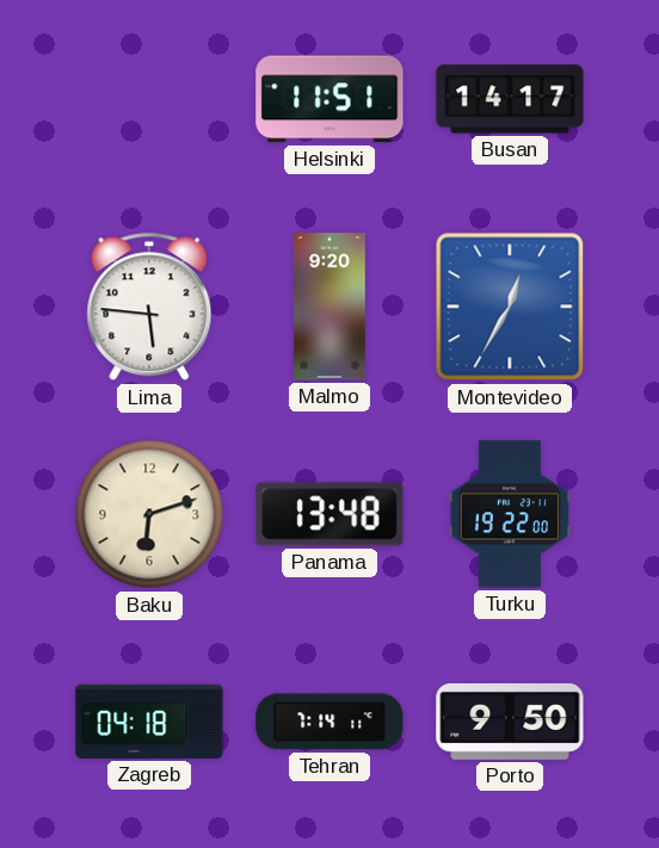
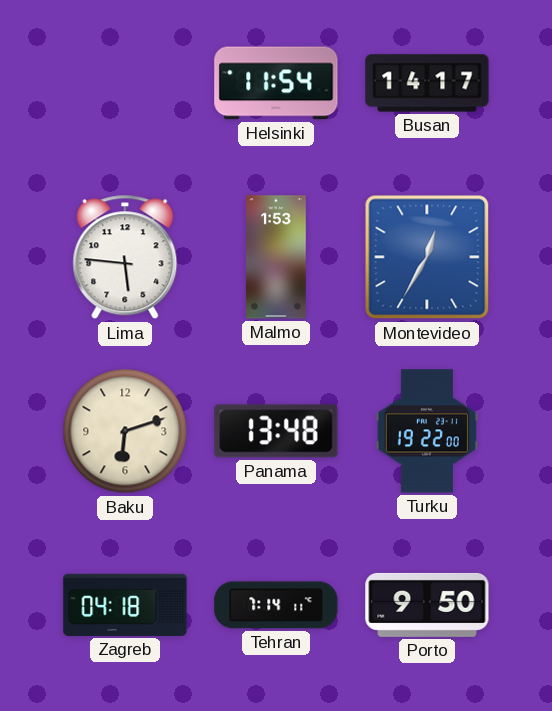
Helsinki: 11:51 -> 11:54 (276, 83)
Malmo: 9:20 -> 1:53 (276, 257)
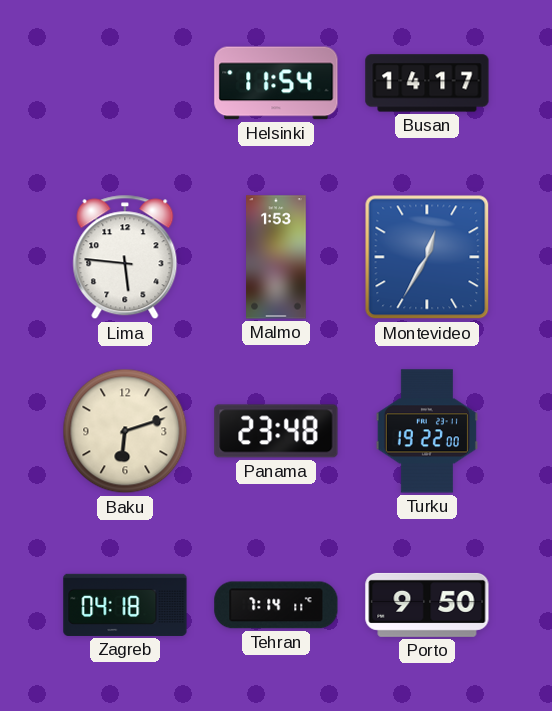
Panama: 13:48 -> 23:48 (276, 431)
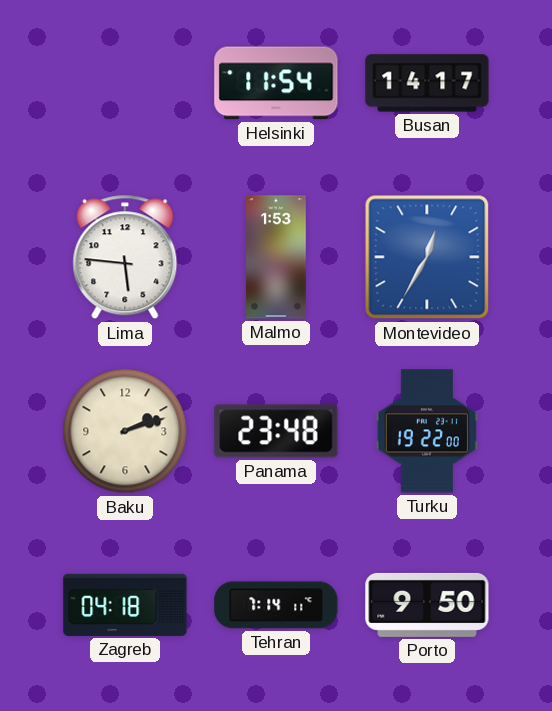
Baku: 6:12 -> 2:12 (125, 431)
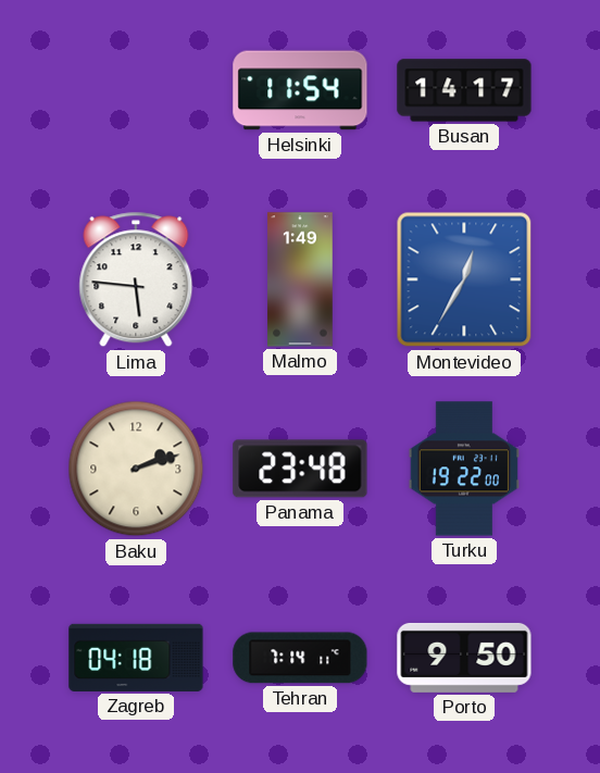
Malmo: 1:53 -> 1:49 (300, 279)
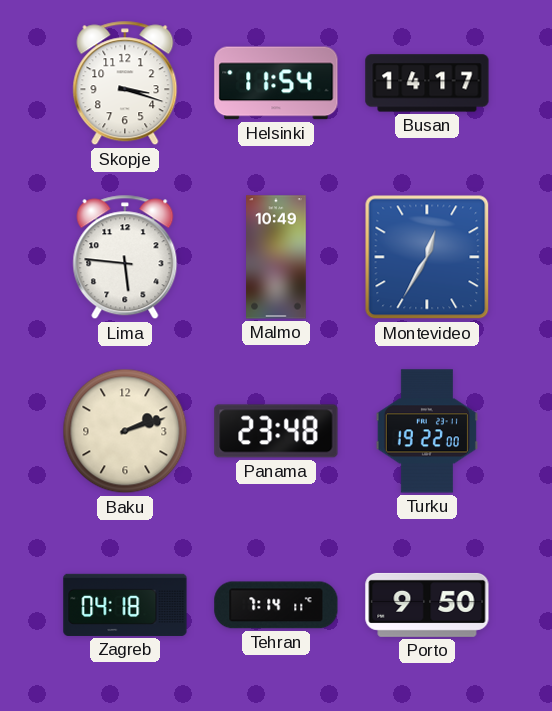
Skopje: none -> 3:18 (125, 83)
Malmo: 1:49 -> 10:49 (276, 257)
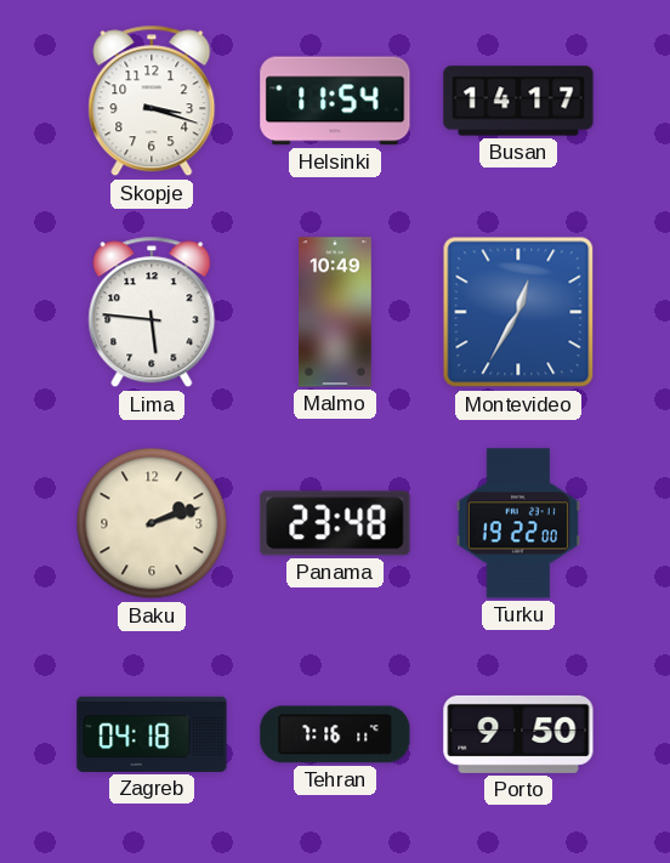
Tehran: 7:14 -> 7:16 (335, 734)
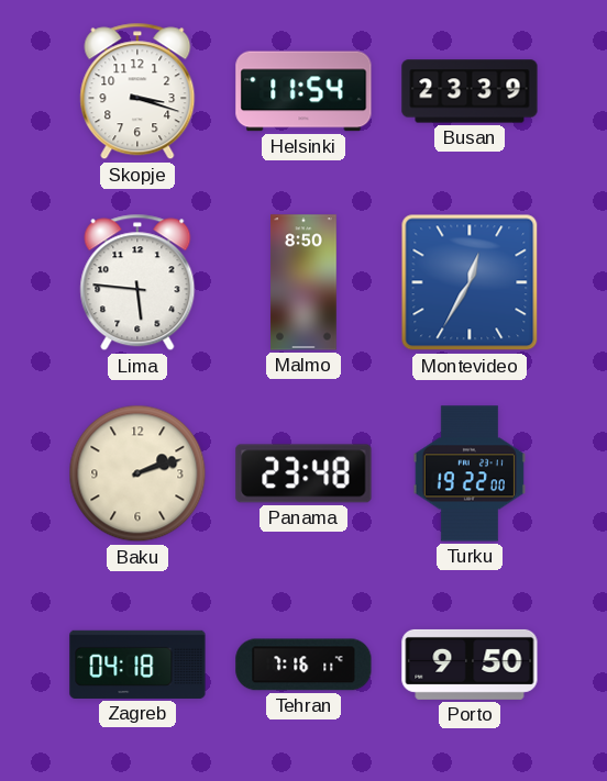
Busan: 14:17 -> 23:39 (470, 91)
Malmo: 10:49 -> 8:50 (304, 282)
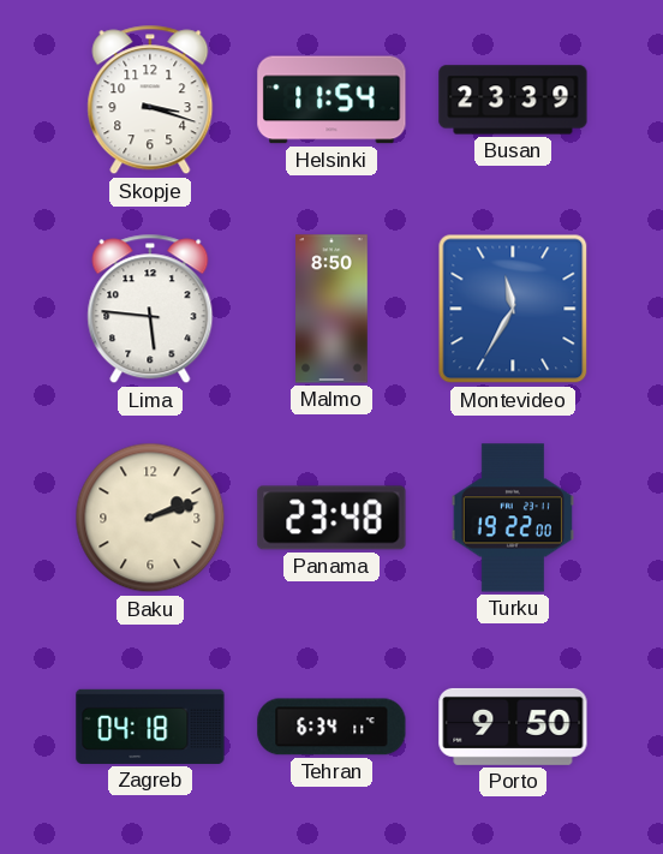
Montevideo: 12:35 -> 11:35 (513, 309)
Tehran: 7:16 -> 6:34 (331, 727)
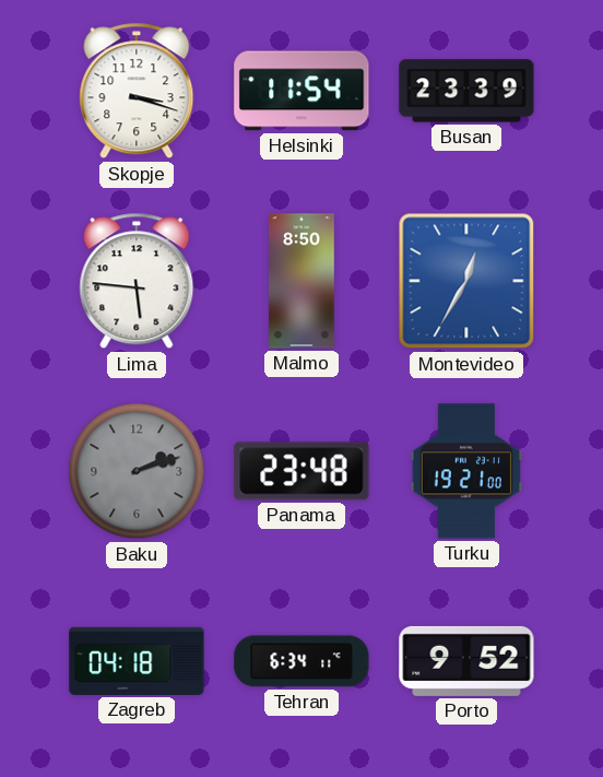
Montevideo: 11:35 -> 12:35 (466, 281)
Baku dial: cream -> grey (137, 471)
Turku: 19:22 -> 19:21 (466, 471)
Porto: 9:50 -> 9:52 (466, 661)
